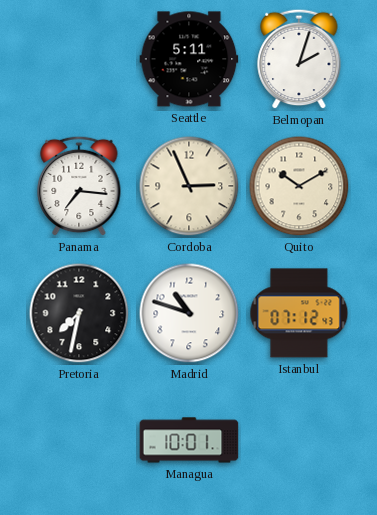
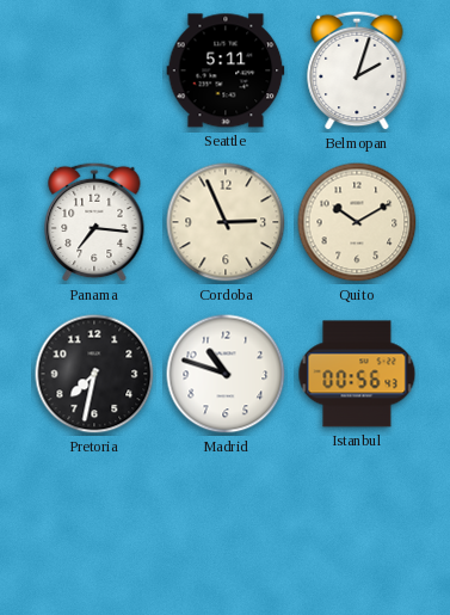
Istanbul: 07:12 -> 00:56 (357, 374)
Managua: 10:01 -> none (189, 440)
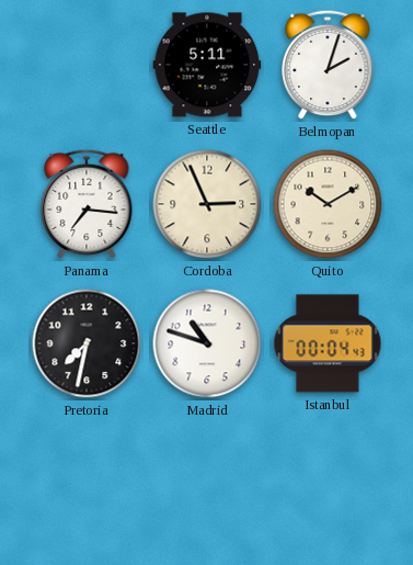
Istanbul: 00:56 -> 00:04 (328, 343)
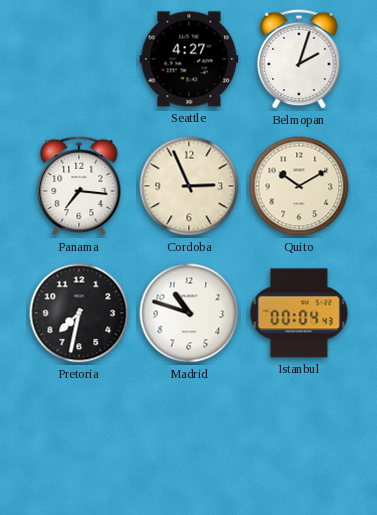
Seattle: 5:11 -> 4:27 (189, 59)
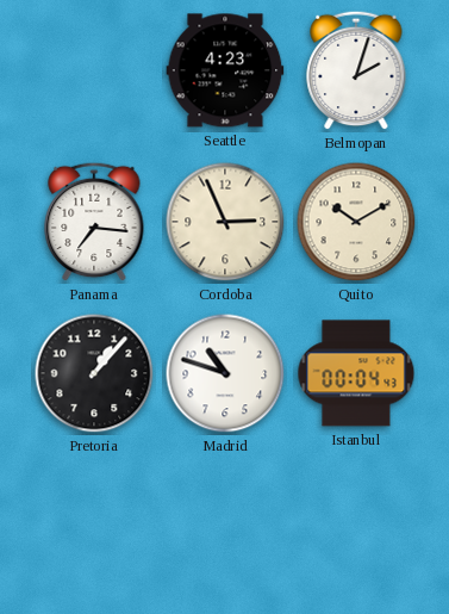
Seattle: 4:27 -> 4:23 (225, 70)
Pretoria: 7:32 -> 1:07 (94, 373)
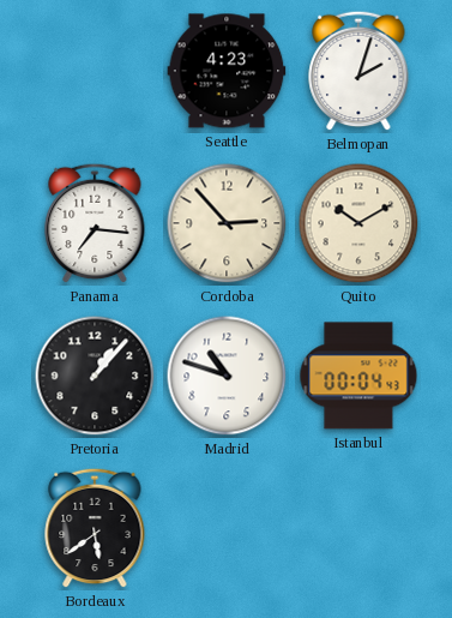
Cordoba: 2:56 -> 2:53 (227, 223)
Bordeaux: none -> 5:39 (95, 528)
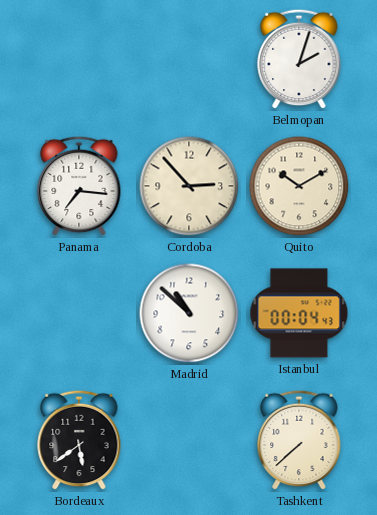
Seattle: 4:23 -> none (227, 71)
Pretoria: 1:07 -> none (95, 376)
Madrid: 10:48 -> 10:52 (189, 313)
Tashkent: none -> 7:38 (299, 440)
